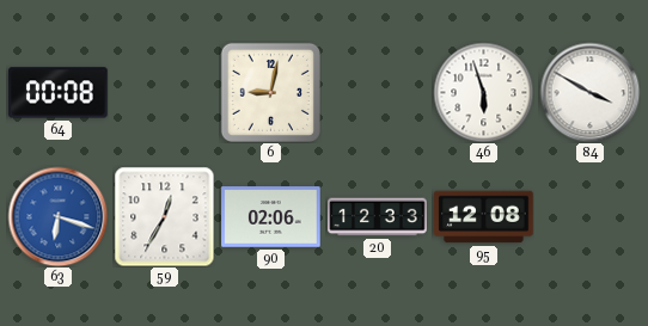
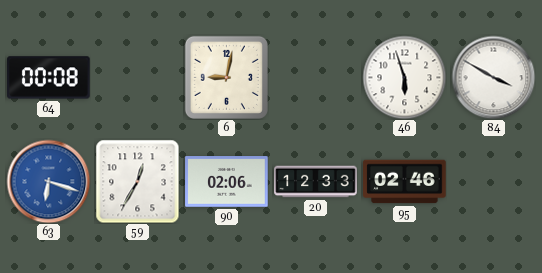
95: 12:08 -> 02:46 (405, 182)
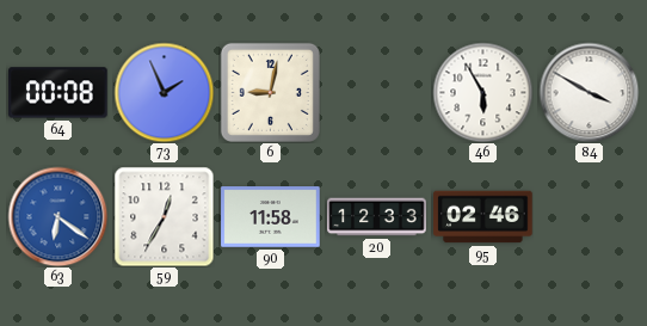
73: none -> 1:56 (164, 92)
46: 5:57 -> 5:55 (482, 92)
63: 6:18 -> 6:21 (57, 216)
90: 02:06 -> 11:58 (271, 217)
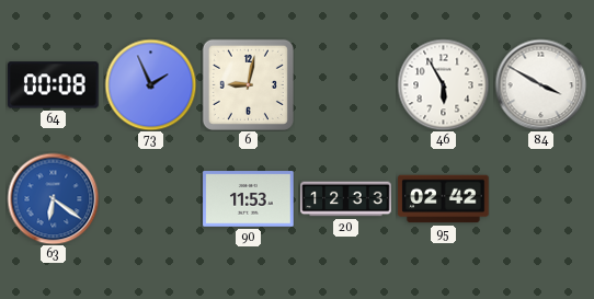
59: 12:35 -> none (164, 216)
90: 11:58 -> 11:53 (249, 199)
95: 02:46 -> 02:42 (444, 199)
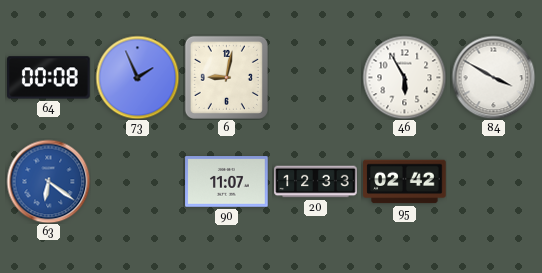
90: 11:53 -> 11:07 (227, 182)
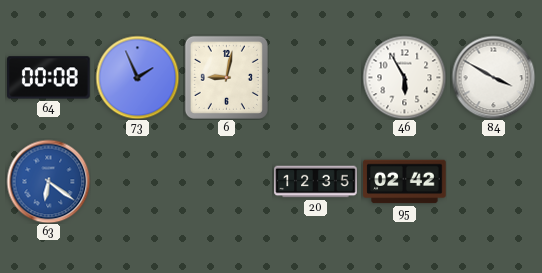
90: 11:07 -> none (227, 182)
20: 12:33 -> 12:35 (316, 182)
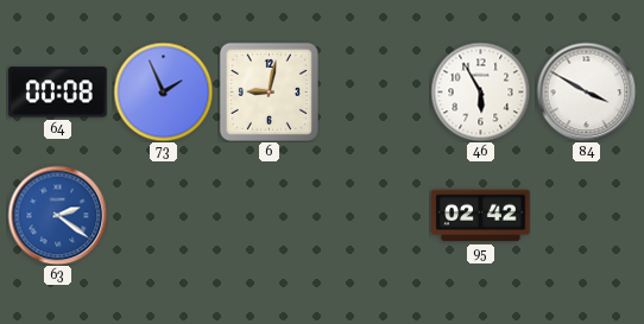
63: 6:21 -> 2:21 (57, 215)
20: 12:35 -> none (316, 182)
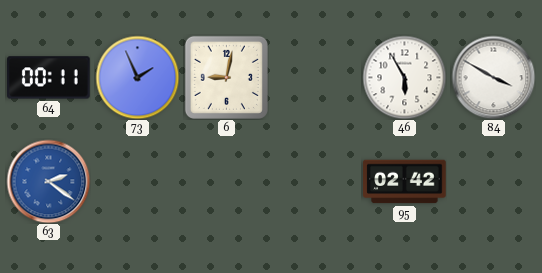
64: 00:08 -> 00:11 (49, 78)
